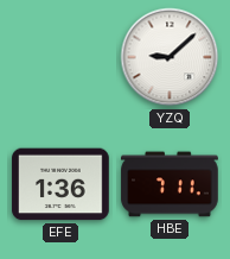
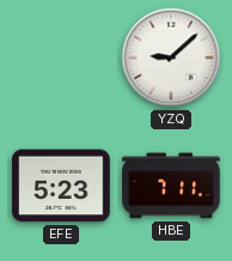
EFE: 1:36 -> 5:23 (61, 186)
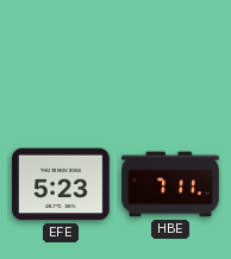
YZQ: 9:08 -> none (171, 57)
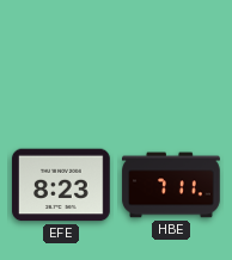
EFE: 5:23 -> 8:23 (61, 185)
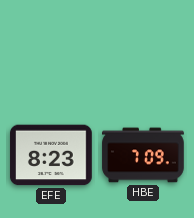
HBE: 7:11 -> 7:09 (143, 155)
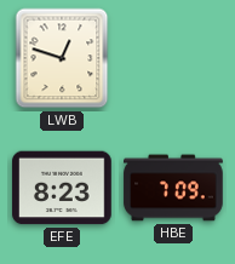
LWB: none -> 12:48 (62, 58)
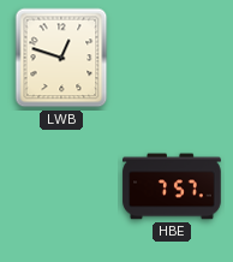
EFE: 8:23 -> none (62, 188)
HBE: 7:09 -> 7:57 (172, 186)
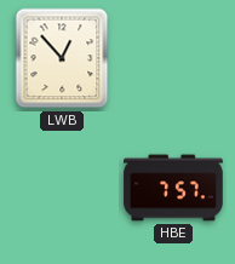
LWB: 12:48 -> 12:53 (62, 58)
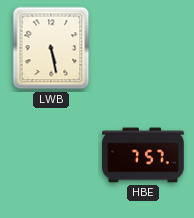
LWB: 12:53 -> 5:28 (51, 48)
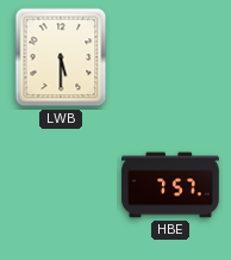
LWB: 5:28 -> 5:30 (61, 57)
